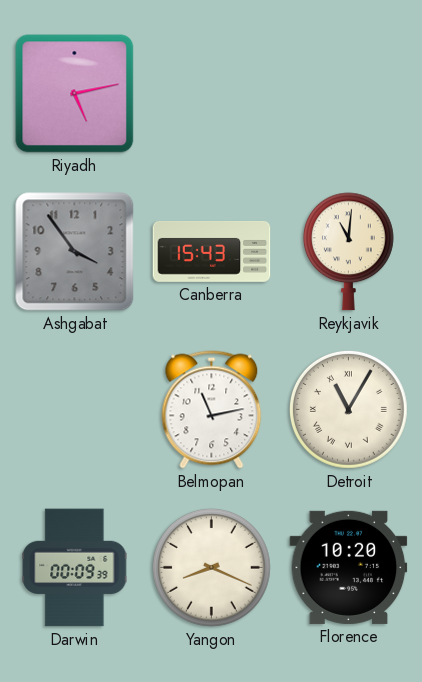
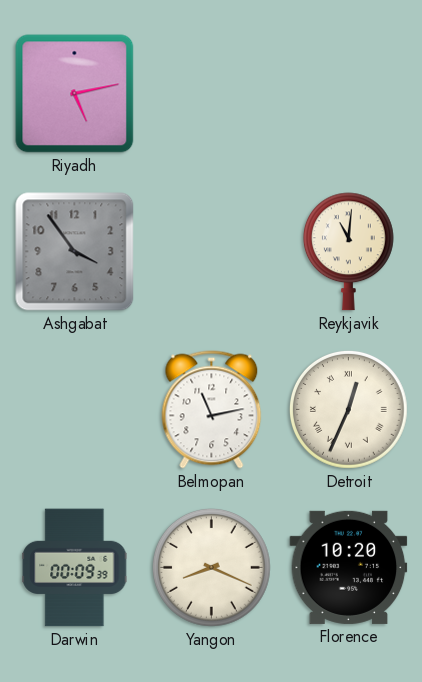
Canberra: 15:43 -> none (212, 252)
Detroit: 11:05 -> 12:34 (348, 409)
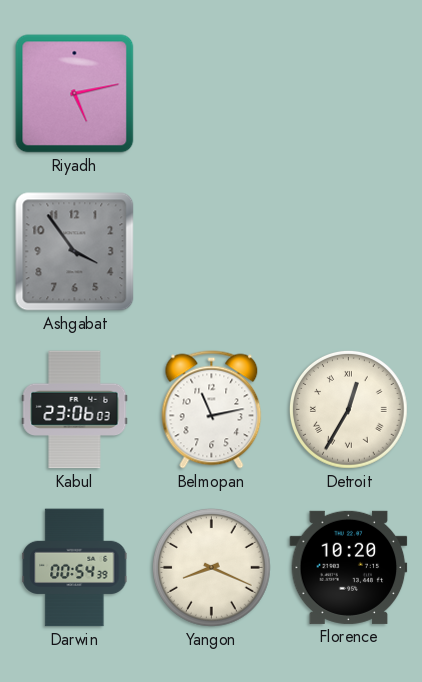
Reykjavik: 11:01 -> none (348, 252)
Kabul: none -> 23:06 (75, 410)
Detroit: 12:34 -> 12:35 (348, 409)
Darwin: 00:09 -> 00:54 (75, 568)
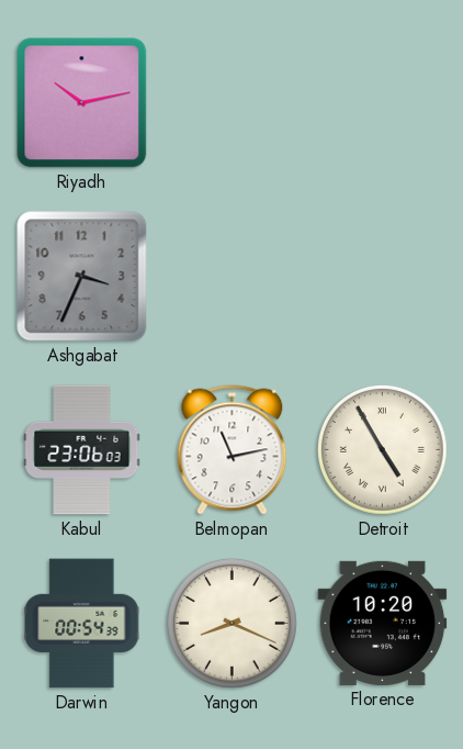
Riyadh: 5:13 -> 10:13 (82, 103)
Ashgabat: 3:54 -> 3:34 (82, 277)
Detroit: 12:35 -> 4:55 (382, 449)
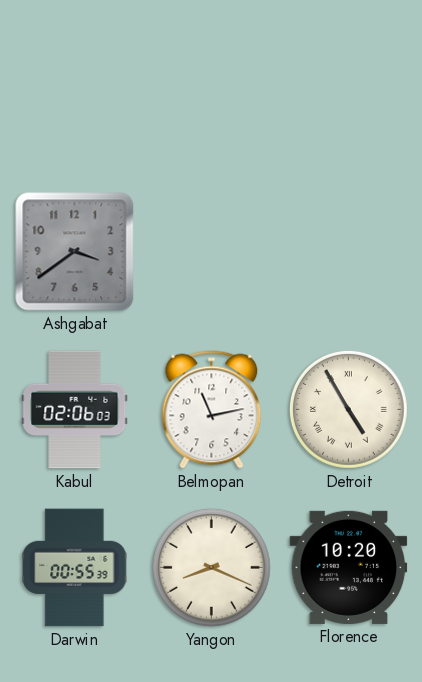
Riyadh: 10:13 -> none (82, 103)
Ashgabat: 3:34 -> 3:39 (75, 252)
Kabul: 23:06 -> 02:06 (75, 410)
Darwin: 00:54 -> 00:55 (75, 568)
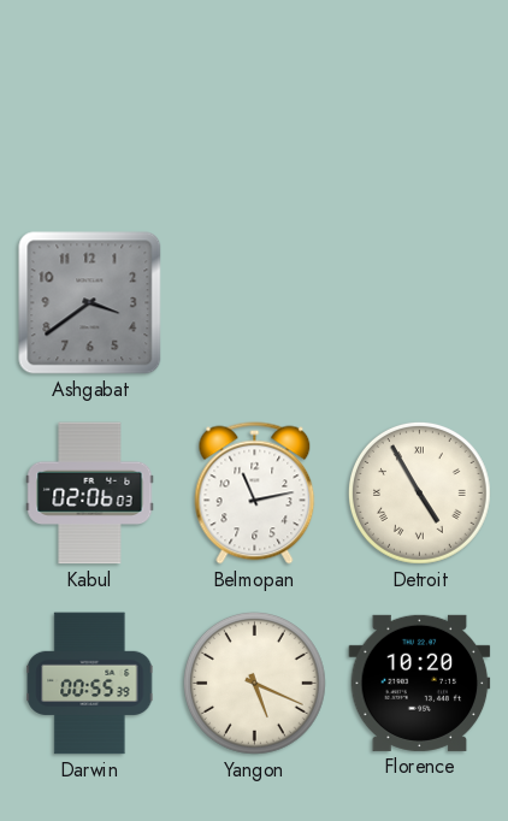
Yangon: 8:19 -> 5:19 (254, 683)
